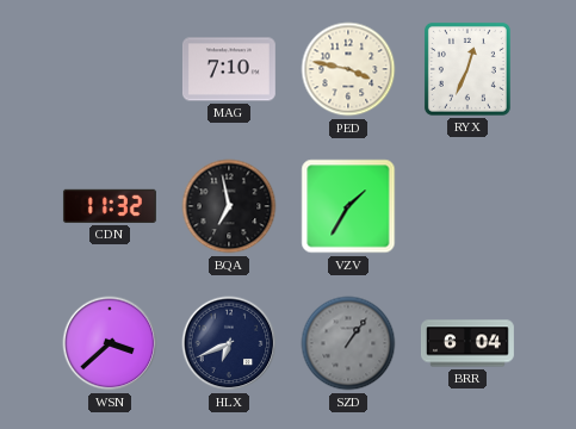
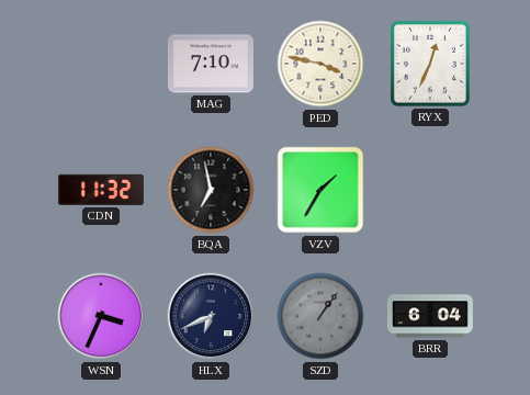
WSN: 3:38 -> 3:34 (101, 316)
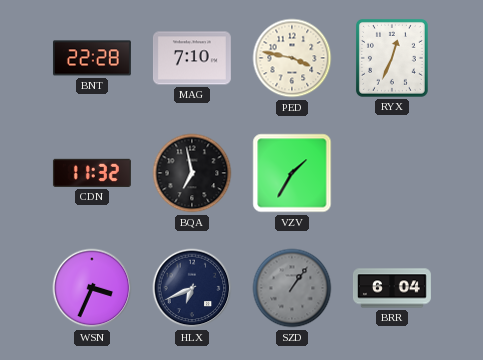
BNT: none -> 22:28 (92, 58)
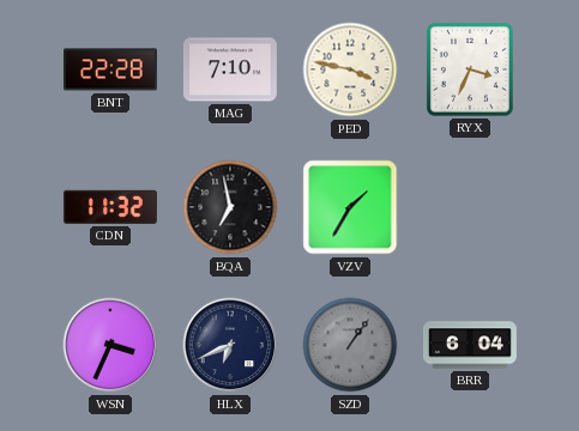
RYX: 12:34 -> 3:34 (470, 69)
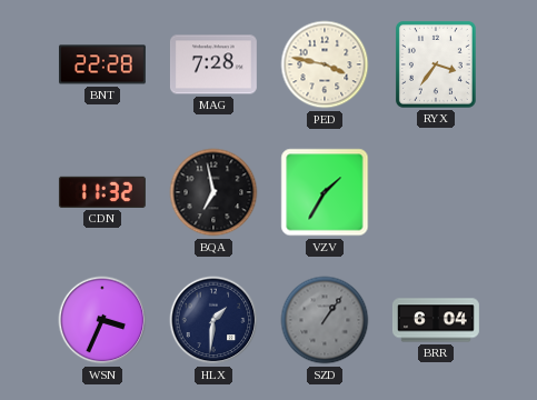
MAG: 7:10 -> 7:28 (213, 64)
RYX: 3:34 -> 3:36 (436, 64)
HLX: 6:41 -> 1:31 (213, 320)
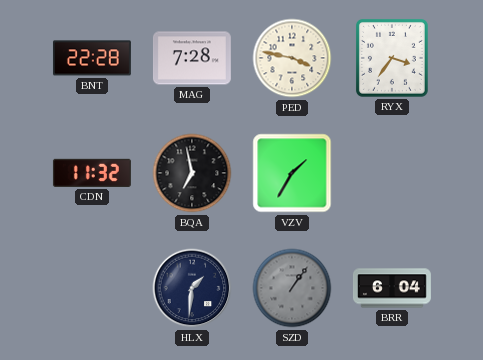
WSN: 3:34 -> none (102, 320)
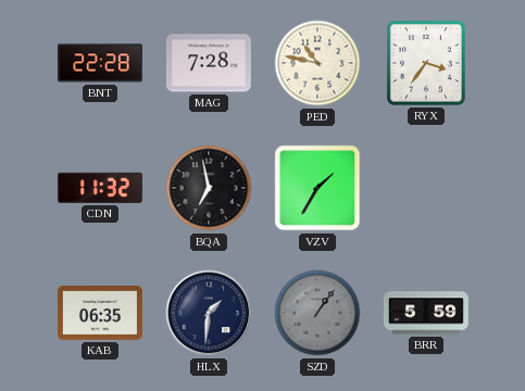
PED: 3:47 -> 10:47 (317, 63)
KAB: none -> 06:35 (100, 314)
BRR: 6:04 -> 5:59 (426, 313)
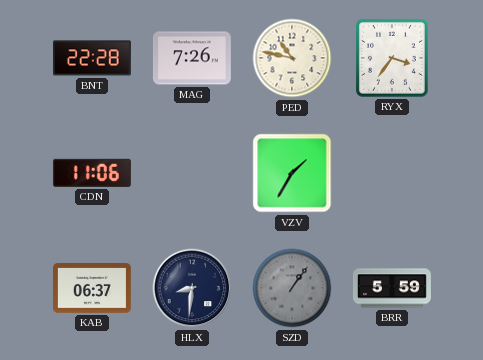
MAG: 7:28 -> 7:26 (192, 58)
CDN: 11:32 -> 11:06 (92, 173)
BQA: 6:58 -> none (209, 188)
KAB: 06:35 -> 06:37 (92, 289)
HLX: 1:31 -> 8:31 (192, 288)
